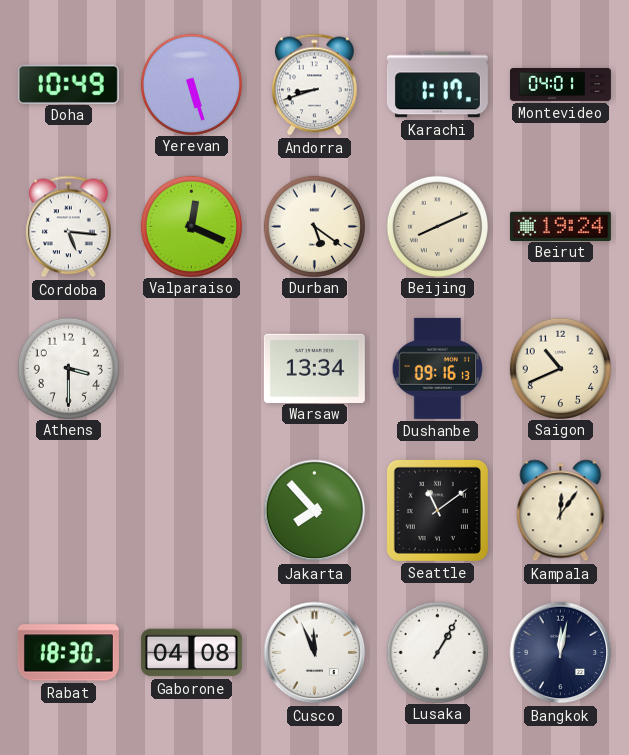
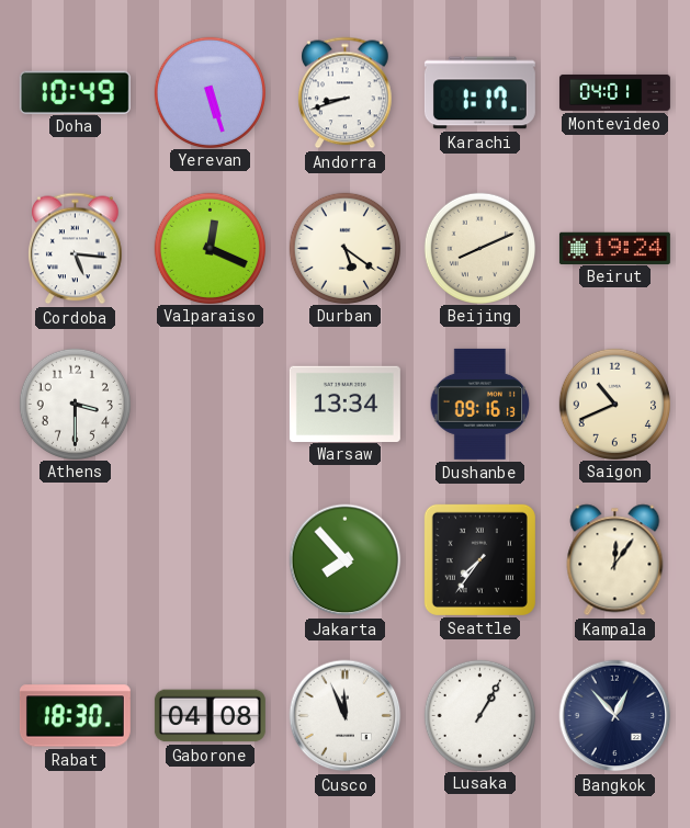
Seattle: 11:09 -> 7:36 (479, 559)
Bangkok: 12:02 -> 12:53 (615, 716)
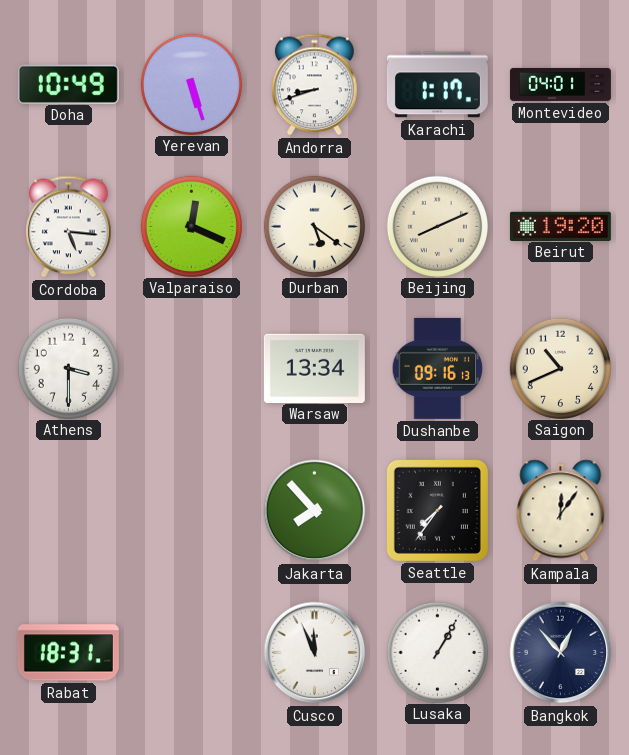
Beirut: 19:24 -> 19:20 (560, 226)
Rabat: 18:30 -> 18:31 (68, 653)
Gaborone: 04:08 -> none (210, 716)
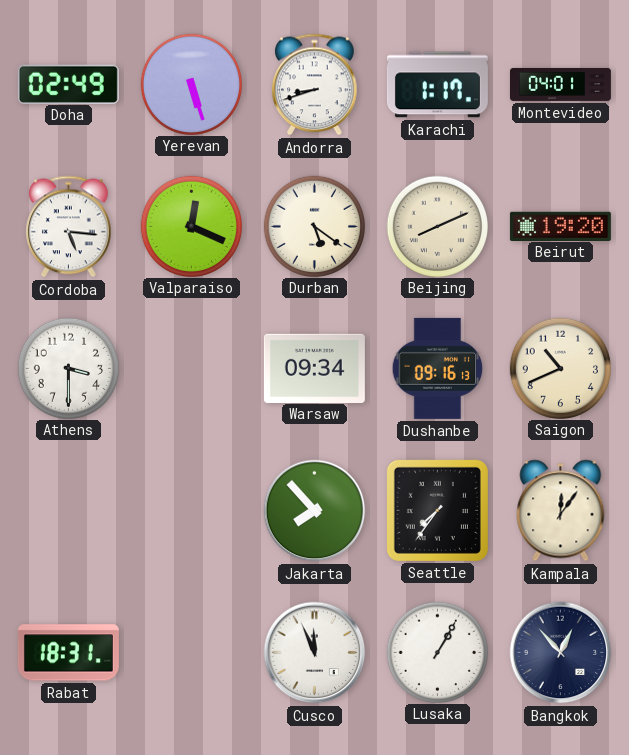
Doha: 10:49 -> 02:49 (68, 84)
Warsaw: 13:34 -> 09:34 (314, 368)
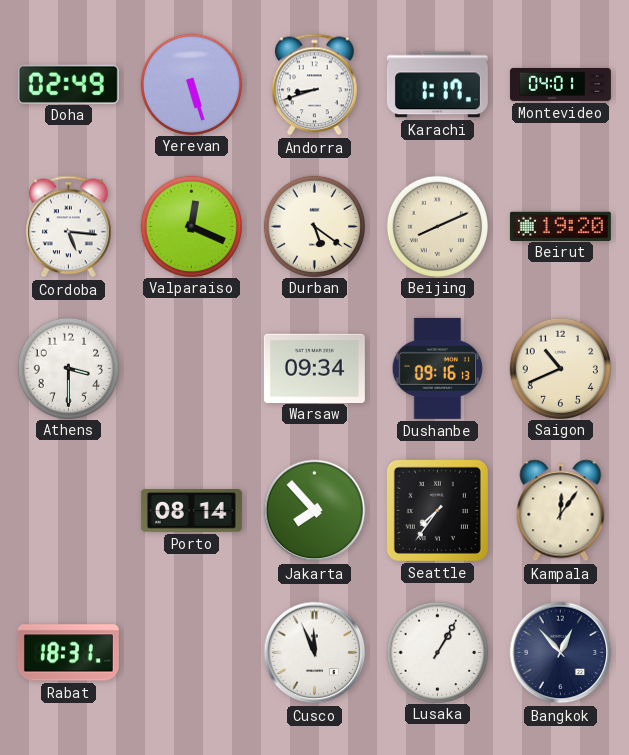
Porto: none -> 08:14 (191, 511)
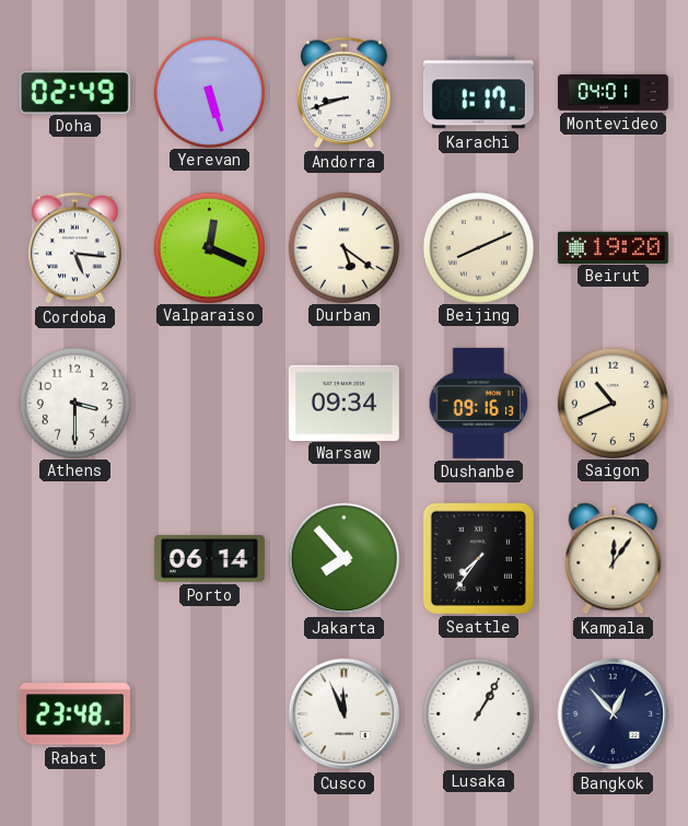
Porto: 08:14 -> 06:14 (209, 559)
Rabat: 18:31 -> 23:48 (74, 714)
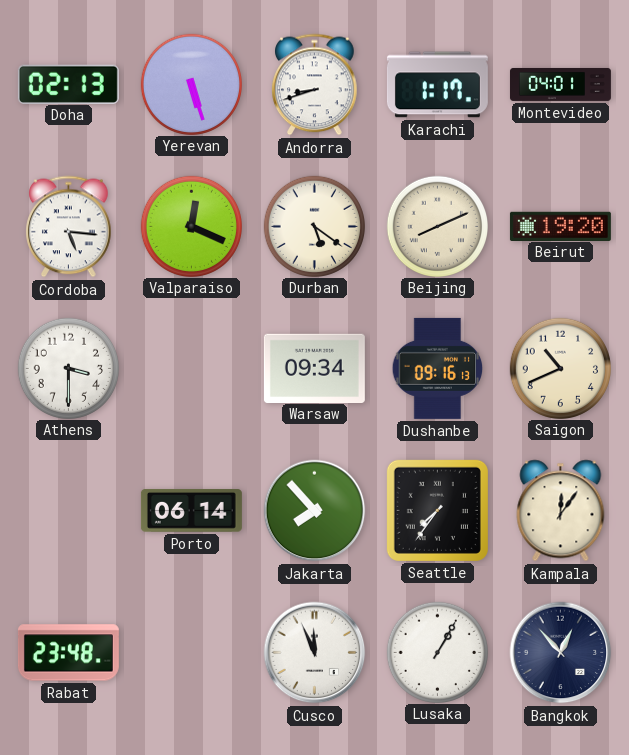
Doha: 02:49 -> 02:13 (68, 84)
